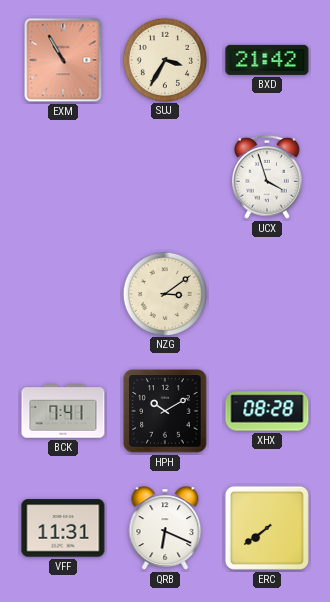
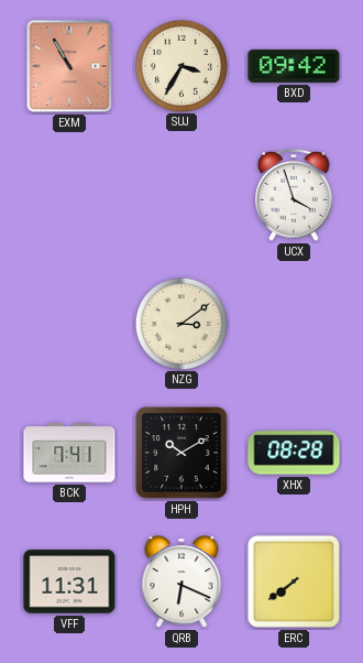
BXD: 21:42 -> 09:42 (294, 66)
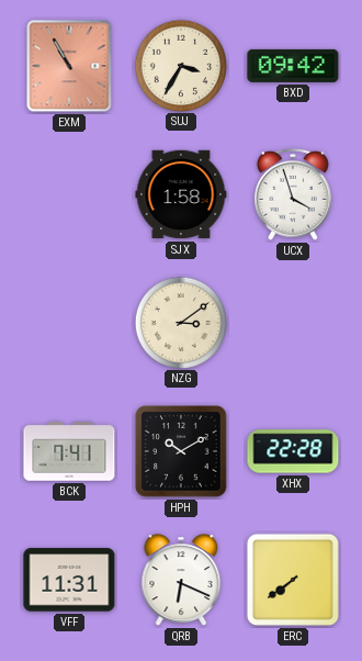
SJX: none -> 1:58 (181, 194)
XHX: 08:28 -> 22:28 (293, 451)
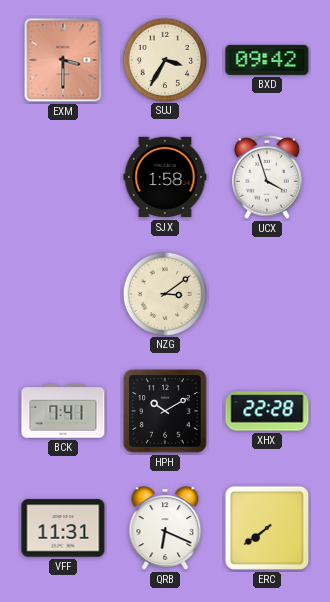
EXM: 10:55 -> 3:30 (63, 60)
